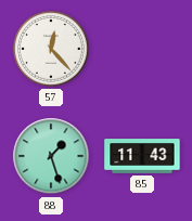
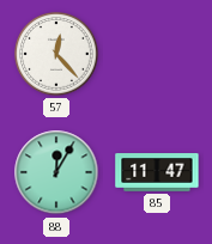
88: 1:27 -> 12:05 (56, 172)
85: 11:43 -> 11:47 (157, 172)
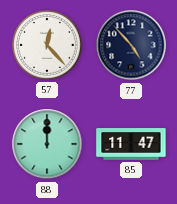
77: none -> 4:53 (131, 45)
88: 12:05 -> 12:00 (47, 144)
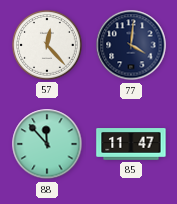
77: 4:53 -> 4:01 (131, 45)
88: 12:00 -> 11:53 (47, 144)
